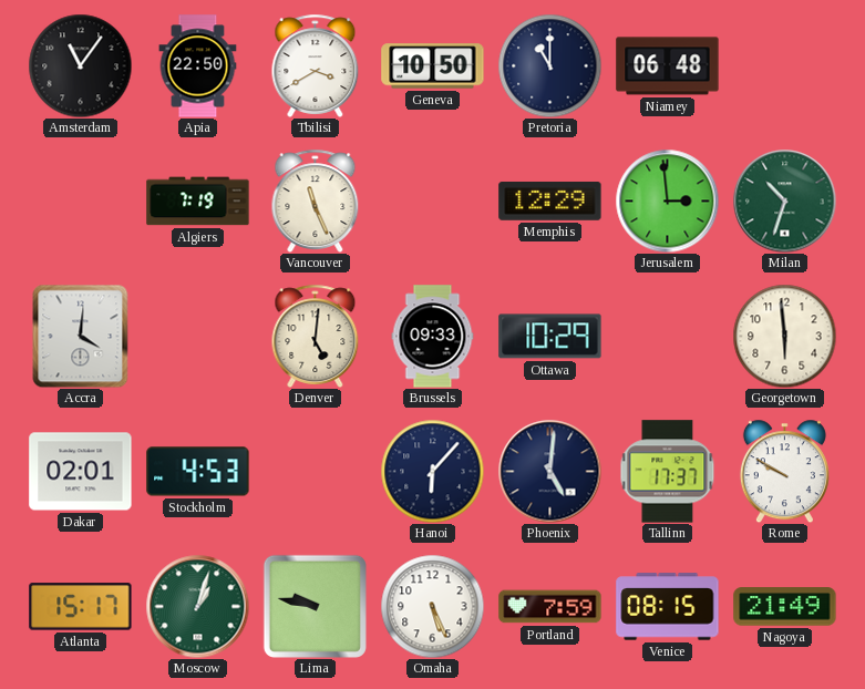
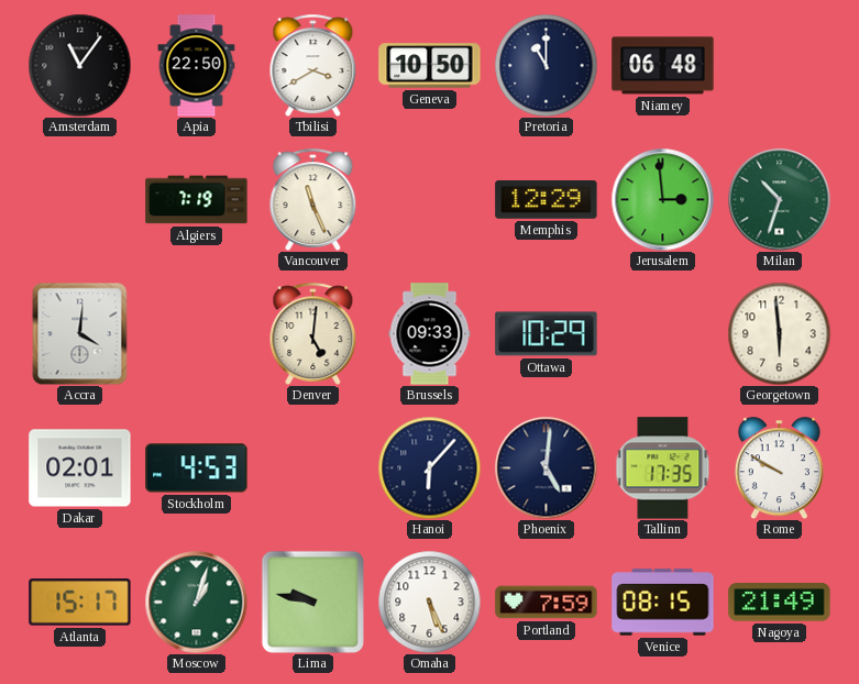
Tallinn: 17:37 -> 17:35 (663, 468)
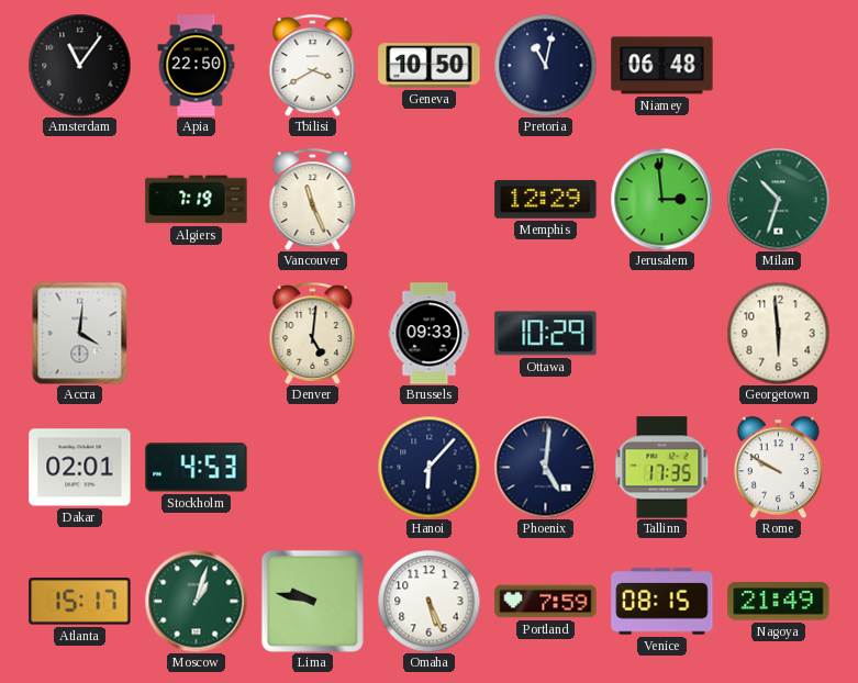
Pretoria: 11:00 -> 11:02 (545, 65)
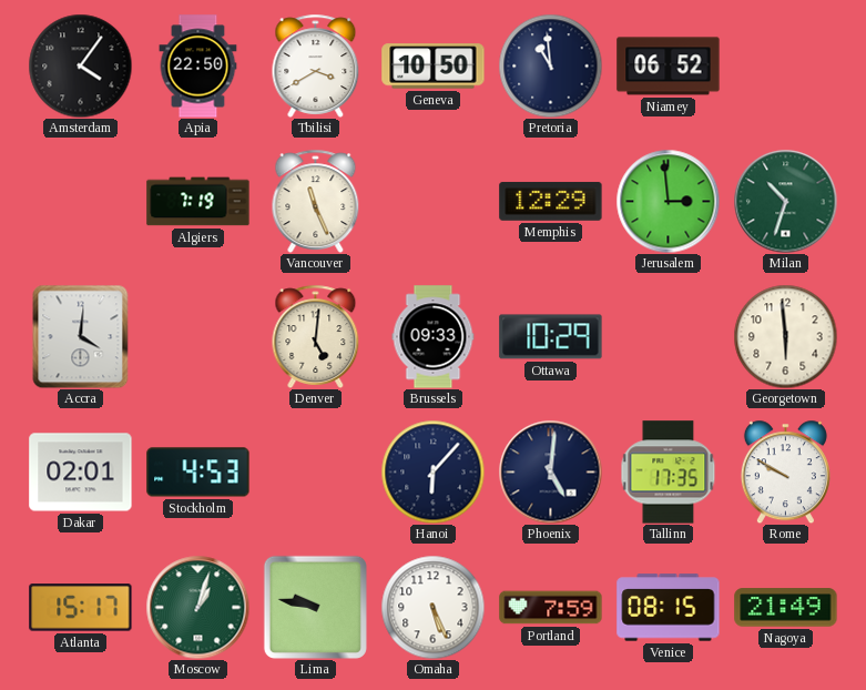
Amsterdam: 11:06 -> 4:06 (80, 65)
Pretoria: 11:02 -> 10:59 (550, 65)
Niamey: 06:48 -> 06:52 (669, 67)
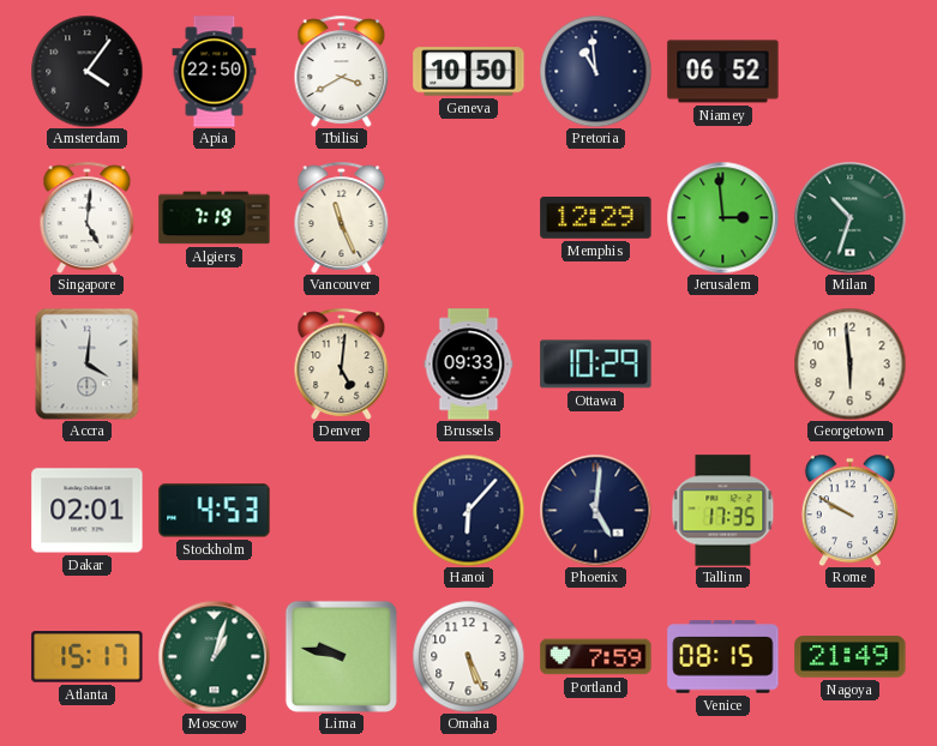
Singapore: none -> 5:01 (88, 217)
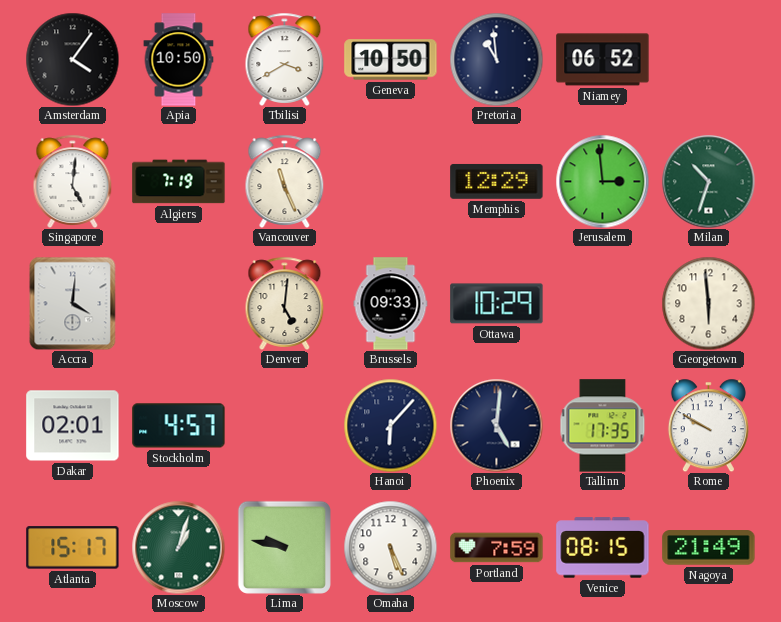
Apia: 22:50 -> 10:50 (179, 60)
Stockholm: 4:53 -> 4:57 (179, 426)
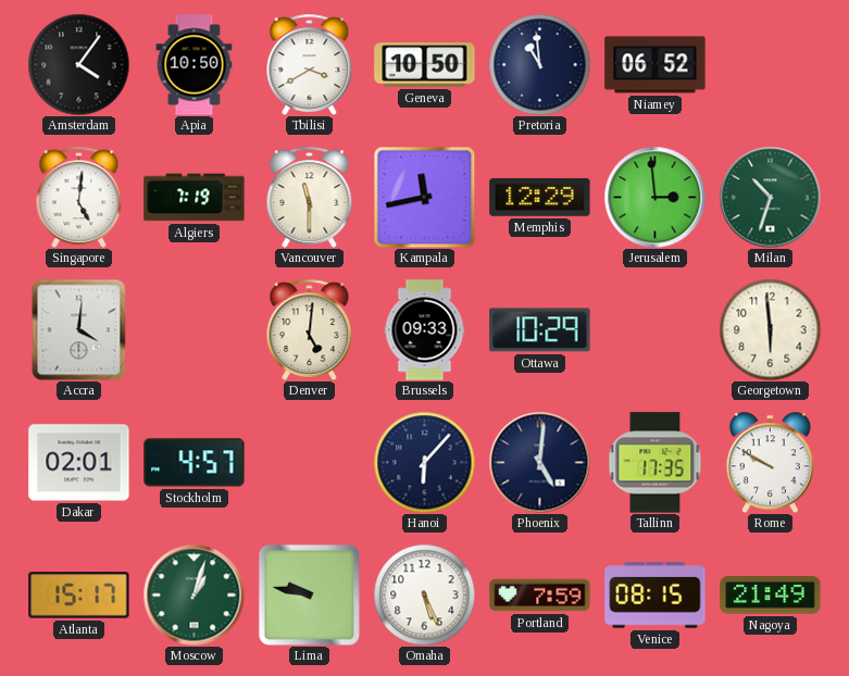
Vancouver: 11:26 -> 11:30 (310, 197)
Kampala: none -> 11:43 (424, 197)
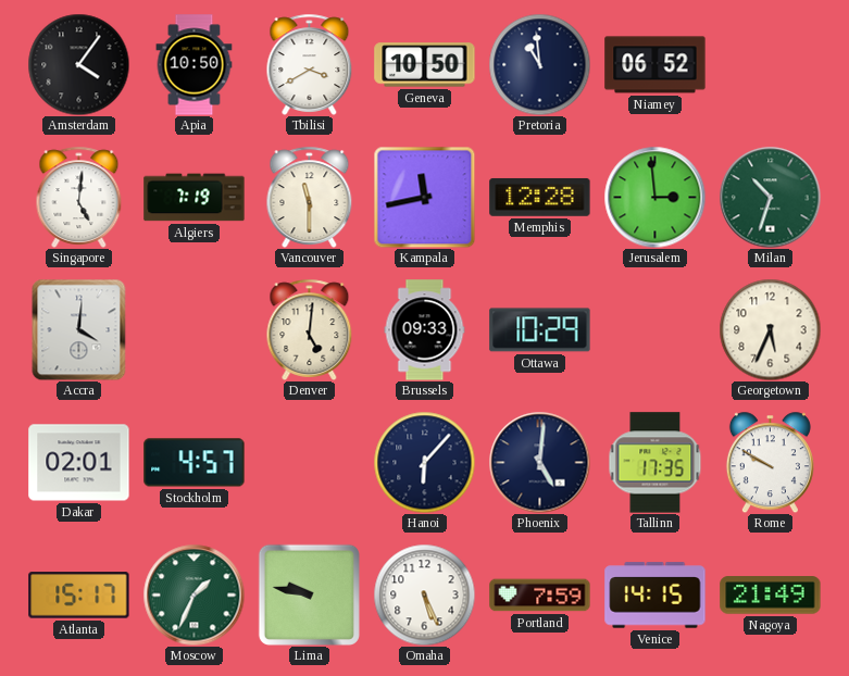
Memphis: 12:29 -> 12:28 (540, 198)
Georgetown: 5:59 -> 5:34 (770, 329)
Moscow: 1:03 -> 1:34 (193, 594)
Venice: 08:15 -> 14:15 (656, 596)
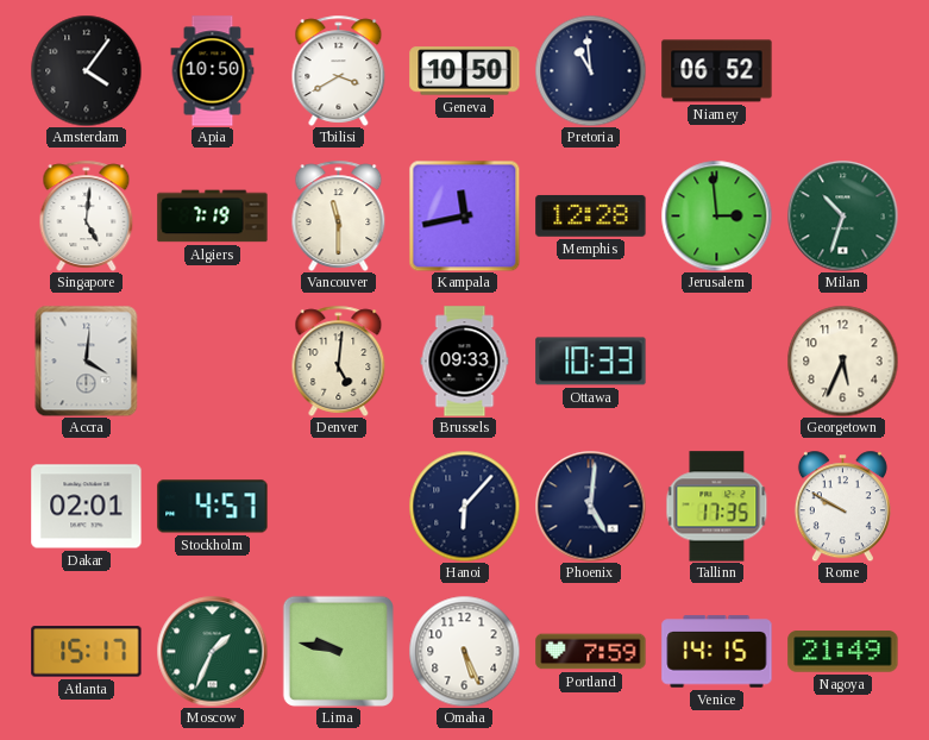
Ottawa: 10:29 -> 10:33 (591, 362)
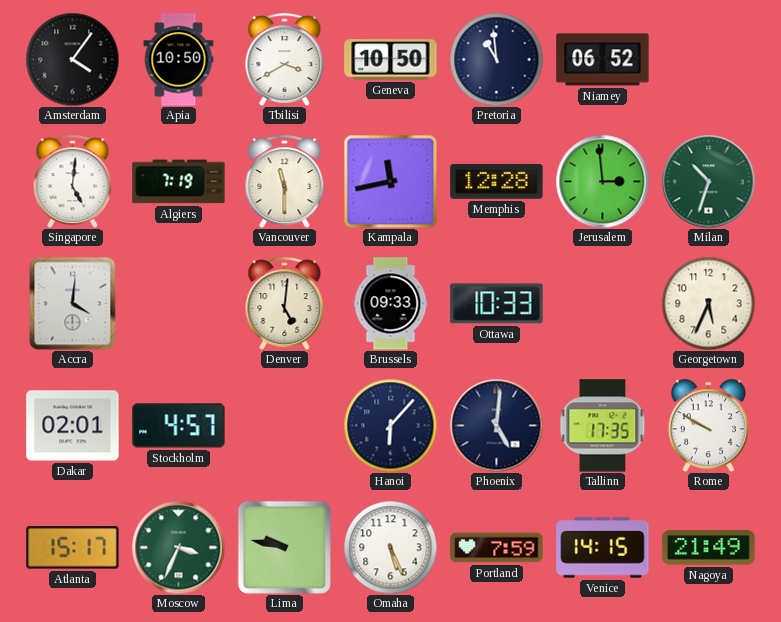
Moscow: 1:34 -> 3:34 (178, 547)
